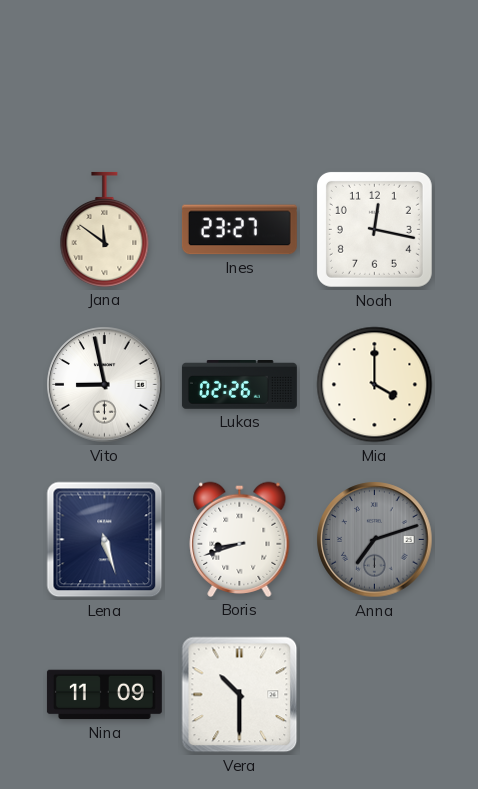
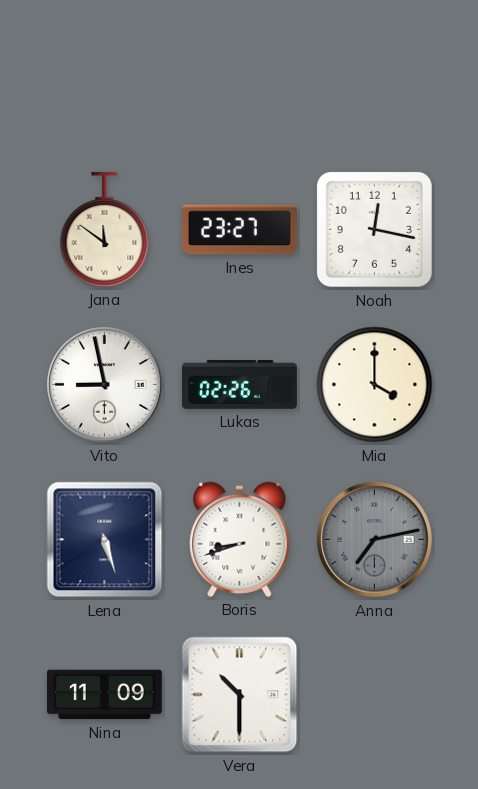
Anna: 7:12 -> 7:13 (375, 540)
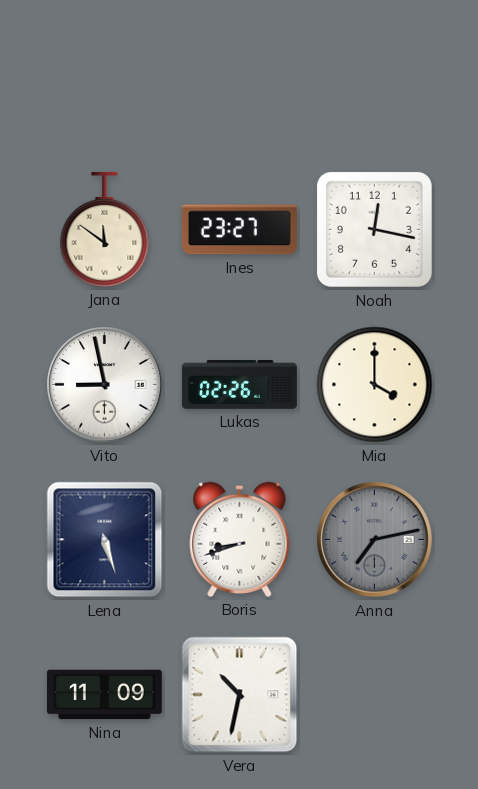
Vera: 10:30 -> 10:32 (240, 695)
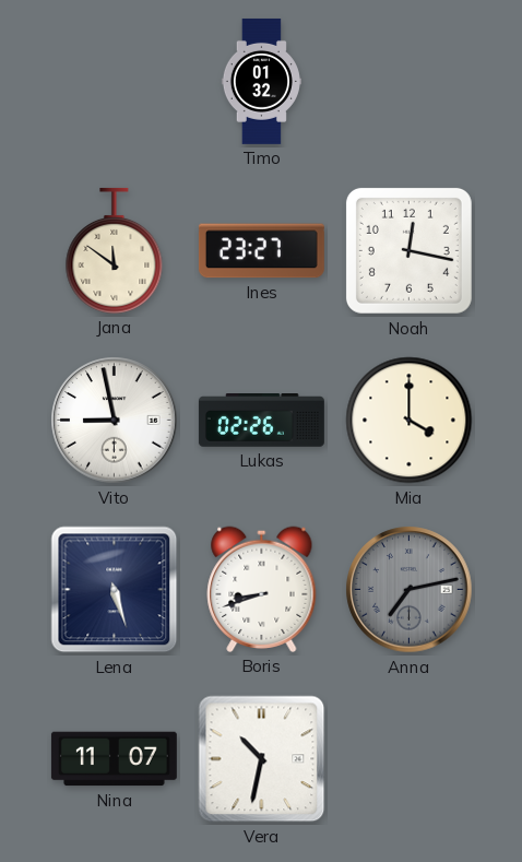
Timo: none -> 01:32 (261, 81)
Nina: 11:09 -> 11:07 (114, 759)
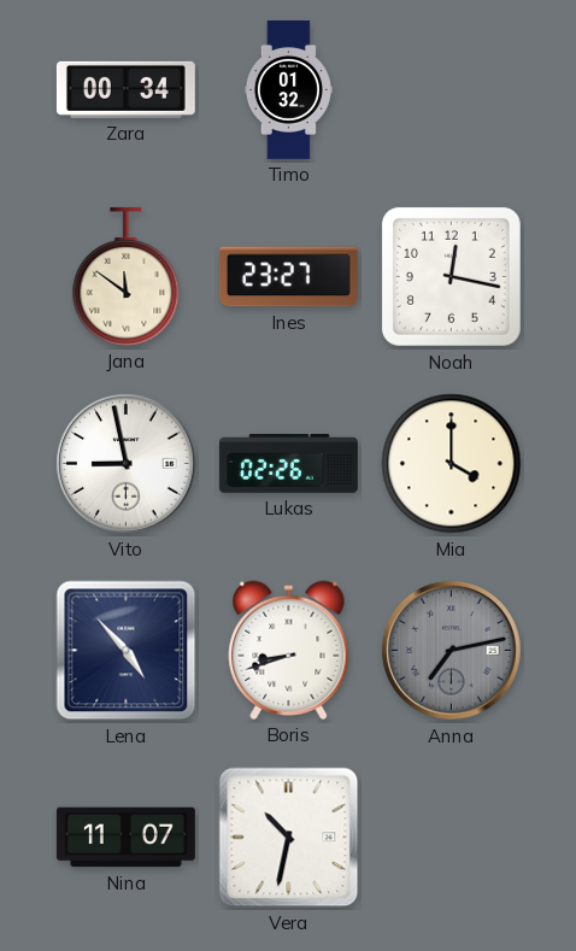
Zara: none -> 00:34 (125, 89)
Lena: 5:27 -> 4:53 (127, 651)
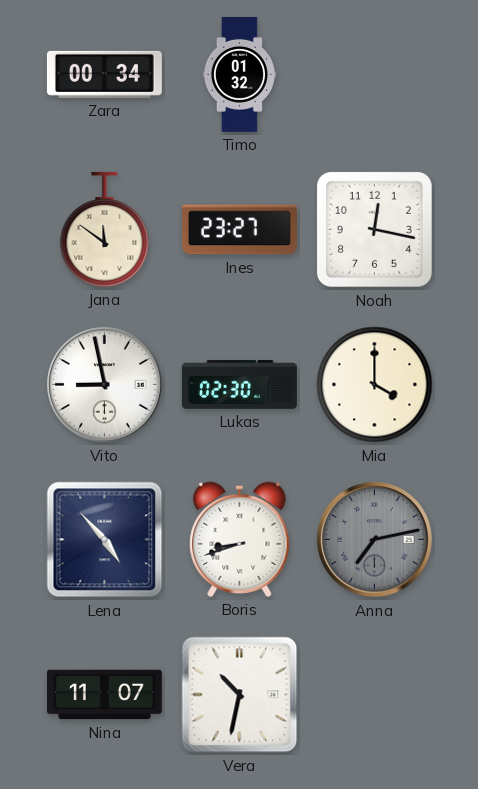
Lukas: 02:26 -> 02:30 (239, 385)
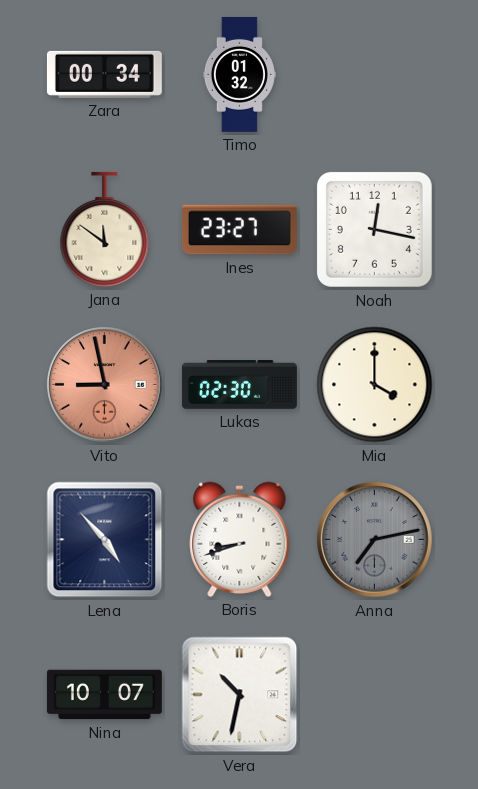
Vito dial: white -> salmon (105, 385)
Nina: 11:07 -> 10:07 (104, 695)
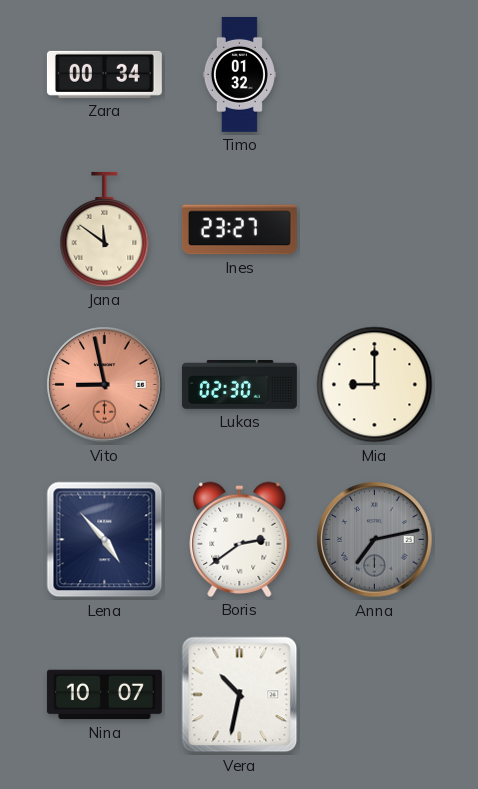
Noah: 12:17 -> none (374, 229)
Mia: 4:00 -> 9:00 (375, 385)
Boris: 8:42 -> 2:39 (240, 539)
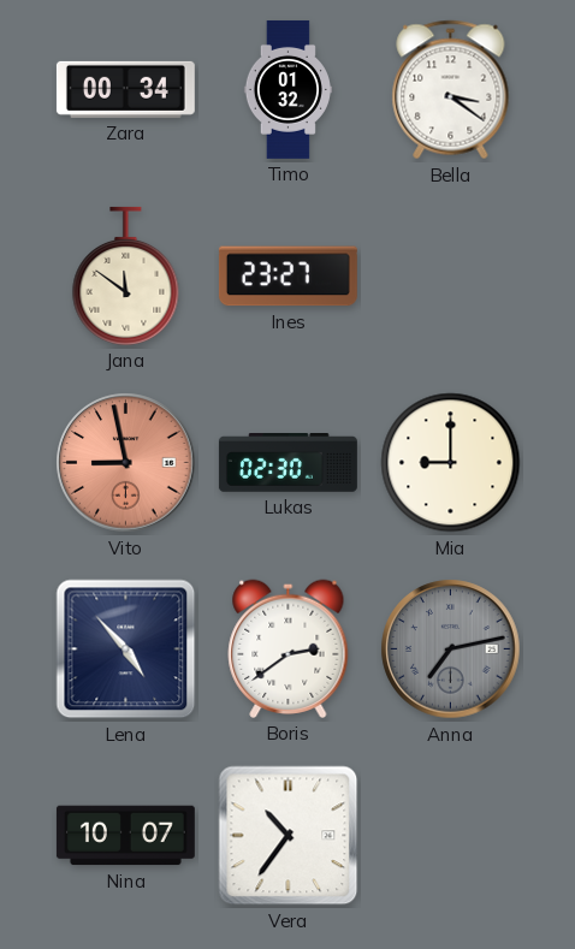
Bella: none -> 3:21 (451, 90)
Vera: 10:32 -> 10:36 (289, 836)
